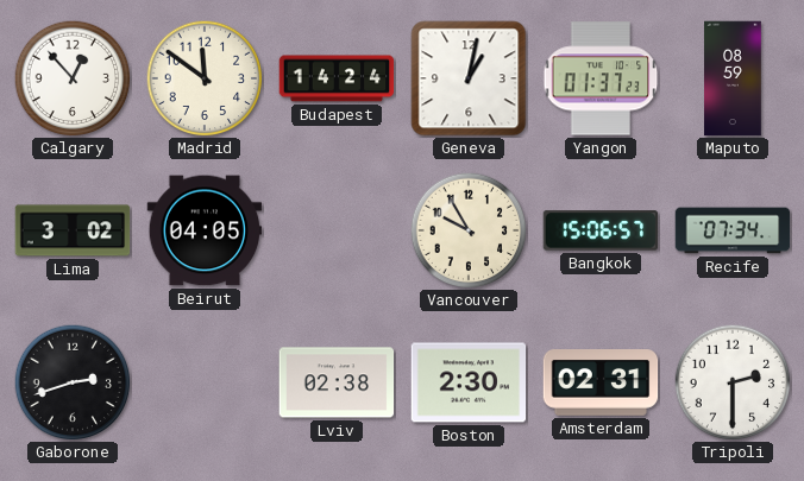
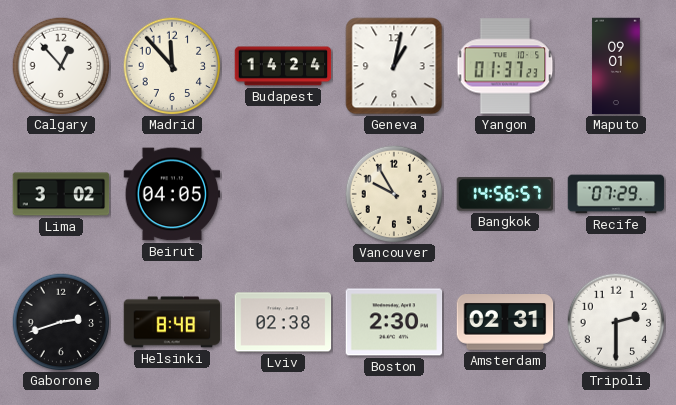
Madrid: 11:51 -> 11:53 (172, 66)
Maputo: 08:59 -> 09:01 (616, 66)
Bangkok: 15:06 -> 14:56 (505, 194)
Recife: 07:34 -> 07:29 (616, 194)
Helsinki: none -> 8:48 (172, 322)
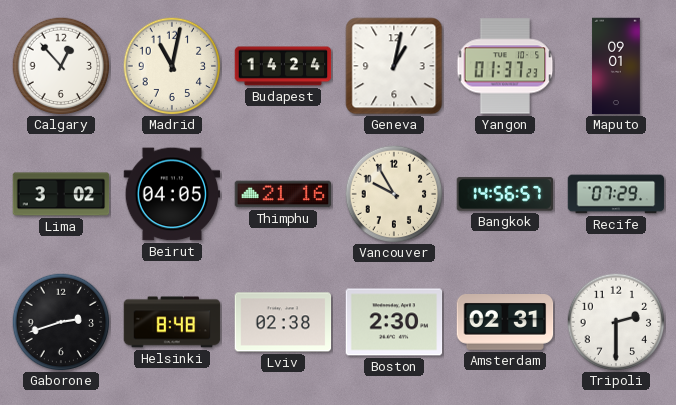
Madrid: 11:53 -> 11:02 (172, 66)
Thimphu: none -> 21:16 (283, 194)
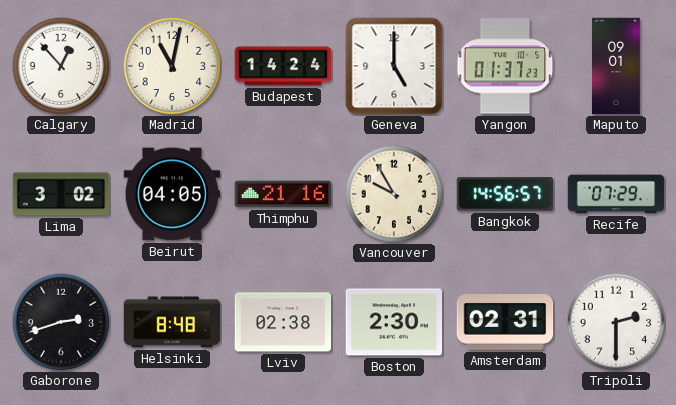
Geneva: 1:02 -> 5:00 (394, 66)
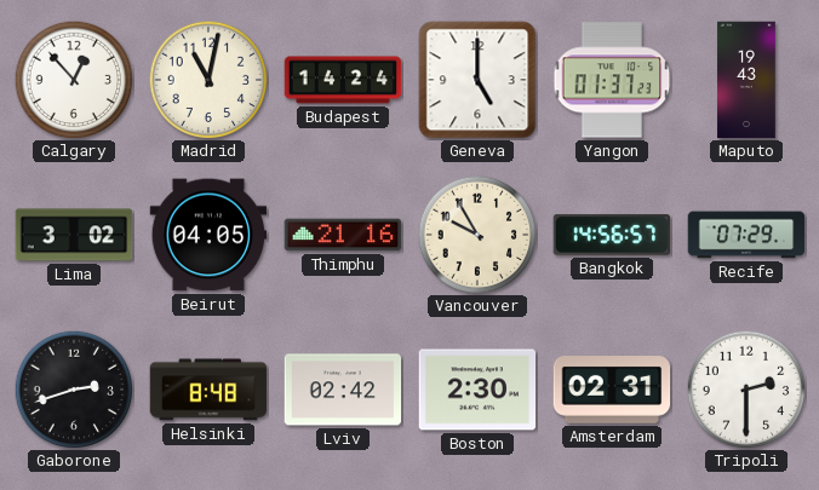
Maputo: 09:01 -> 19:43 (746, 80)
Lviv: 02:38 -> 02:42 (343, 390)
